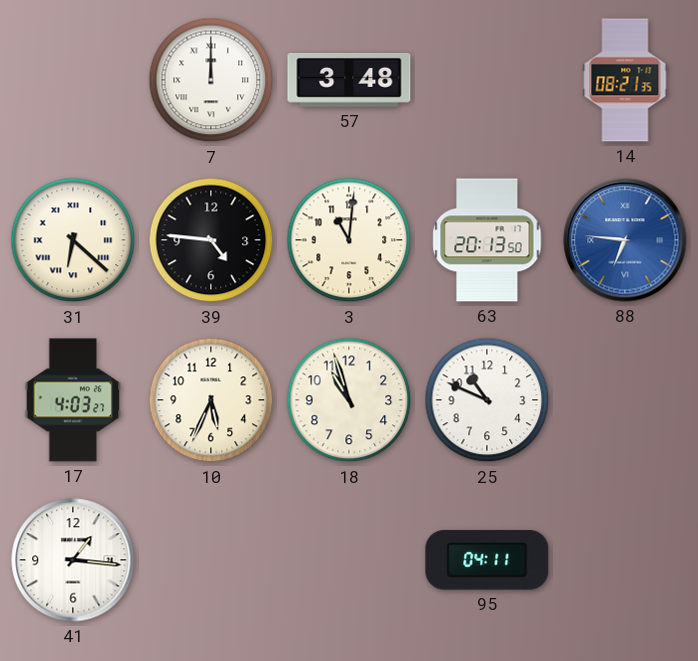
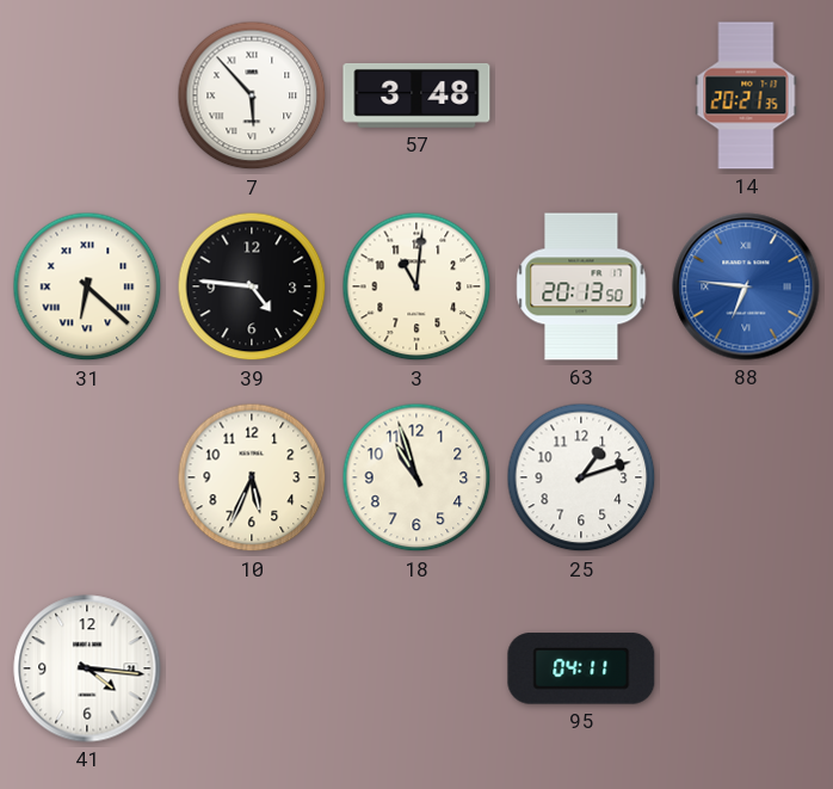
7: 12:00 -> 5:53 (252, 95)
14: 08:21 -> 20:21 (746, 95)
17: 4:03 -> none (73, 400)
25: 10:49 -> 1:12 (581, 477)
41: 1:16 -> 4:16 (87, 668)
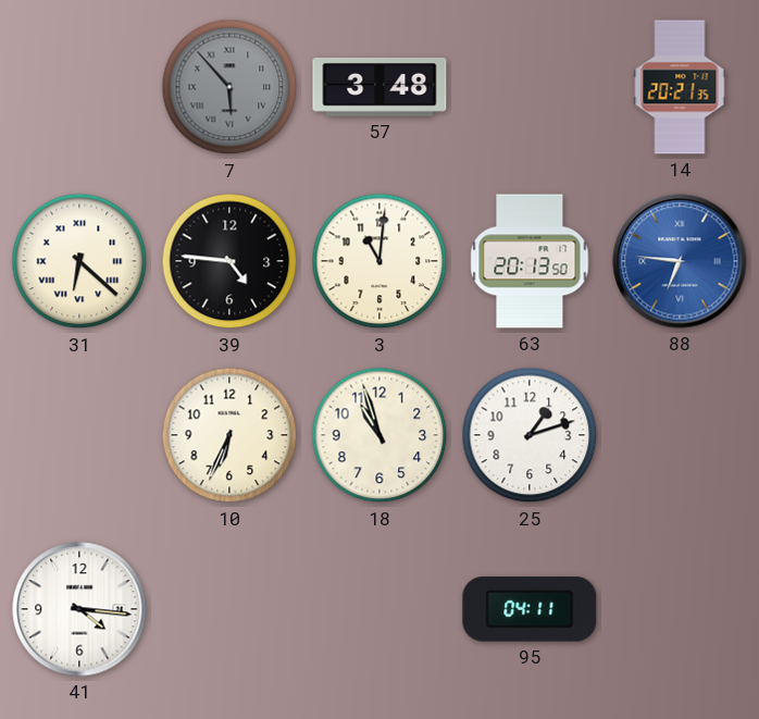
7 dial: white -> grey (229, 87)
10: 5:34 -> 6:34 (229, 435)
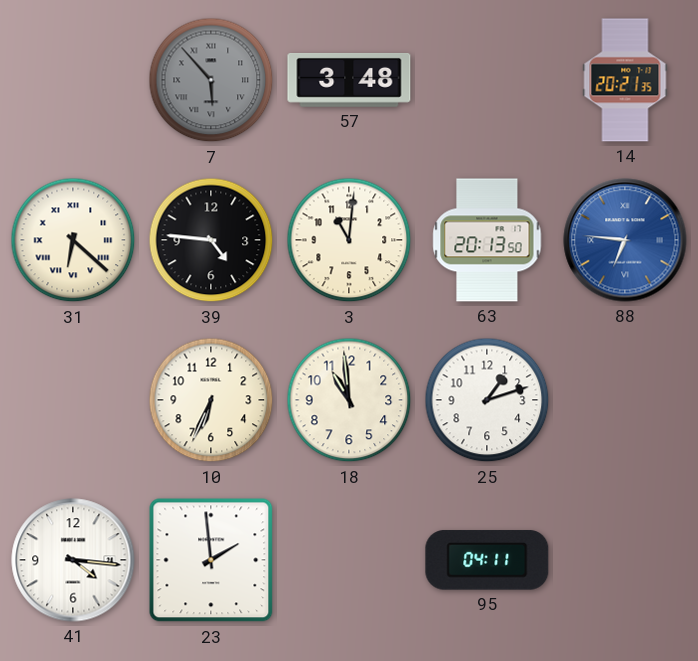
18: 10:57 -> 10:59 (349, 400)
23: none -> 1:59 (211, 560)
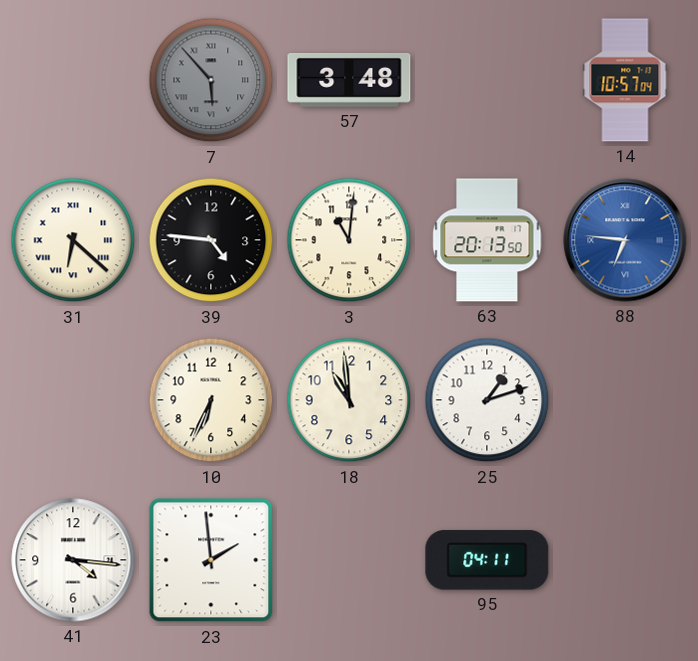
14: 20:21 -> 10:57 (625, 80)
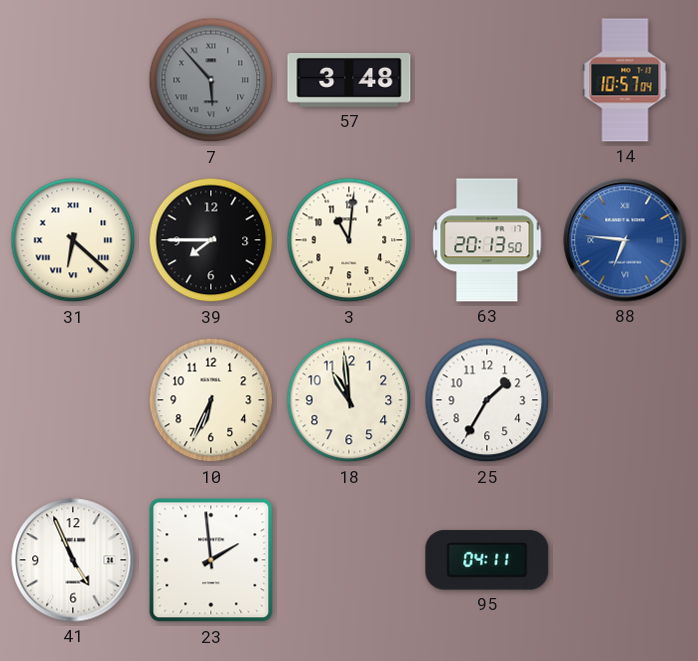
39: 4:46 -> 7:45 (211, 240)
25: 1:12 -> 1:35 (487, 400)
41: 4:16 -> 4:56 (73, 560)
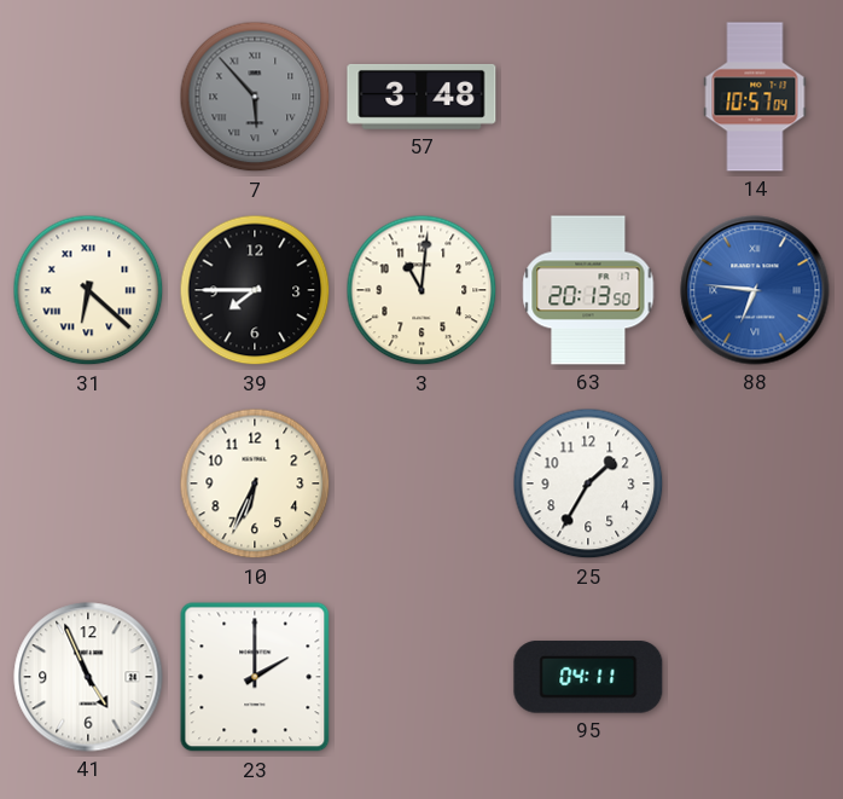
18: 10:59 -> none (349, 400)
23: 1:59 -> 2:00 (255, 677)
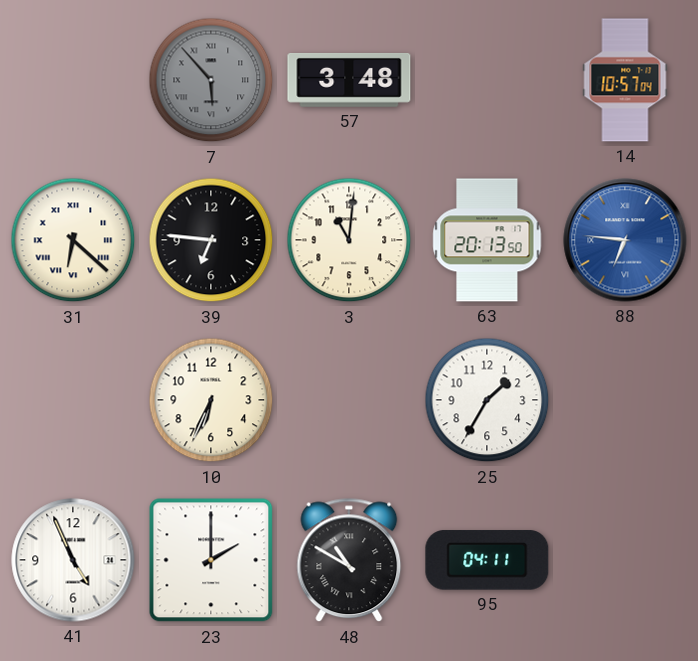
39: 7:45 -> 6:46 (211, 240)
48: none -> 10:50 (349, 560)
